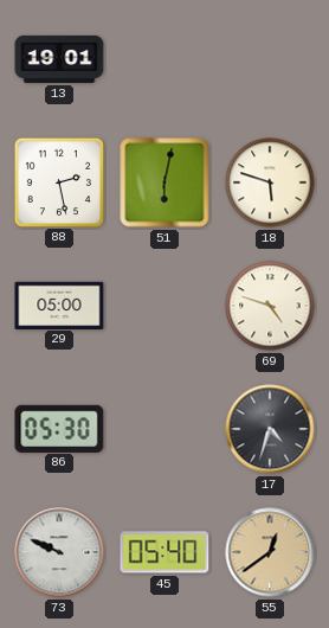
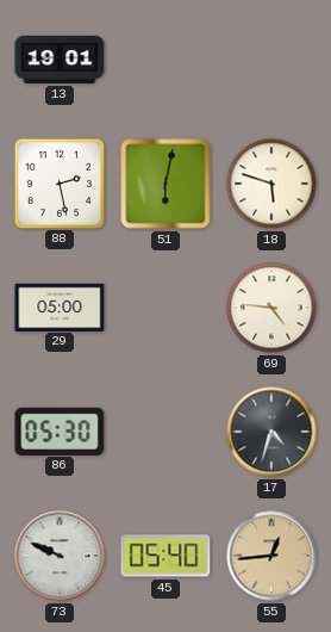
69: 4:48 -> 4:46 (271, 308)
55: 12:39 -> 12:44 (271, 556)
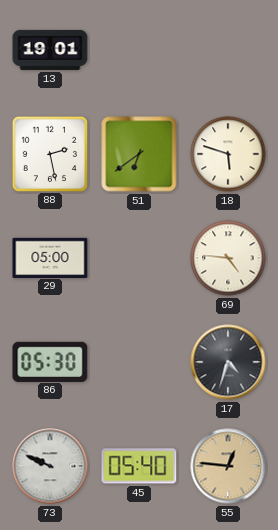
51: 6:02 -> 6:39 (139, 154)
55: 12:44 -> 12:46 (228, 466)
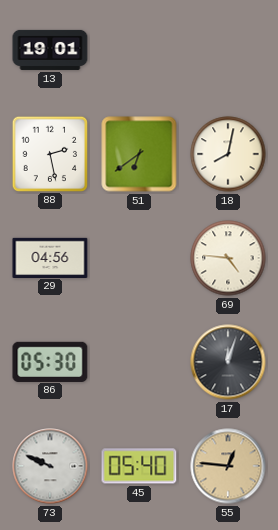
18: 5:48 -> 8:02 (228, 154)
29: 05:00 -> 04:56 (50, 257)
17: 4:33 -> 12:03 (228, 362)
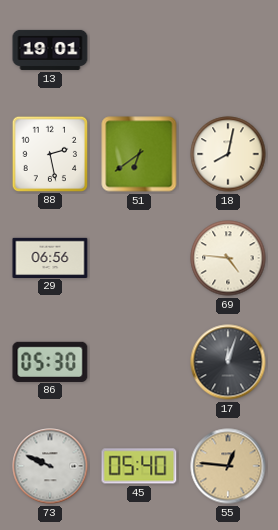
29: 04:56 -> 06:56 (50, 257)
